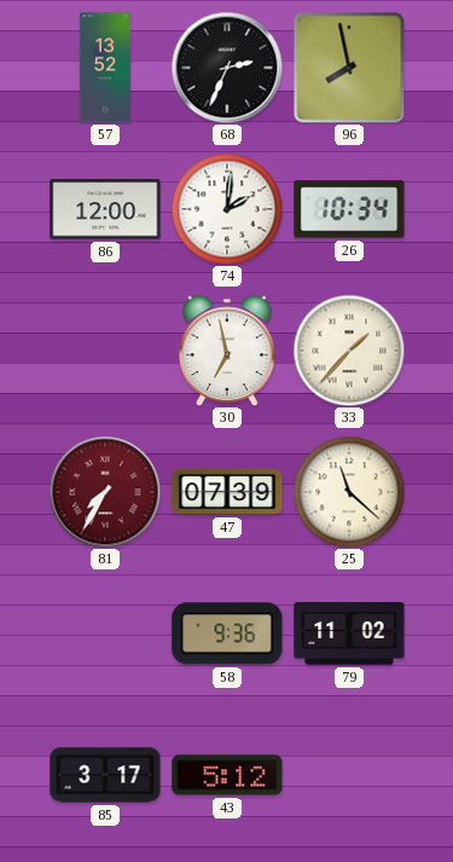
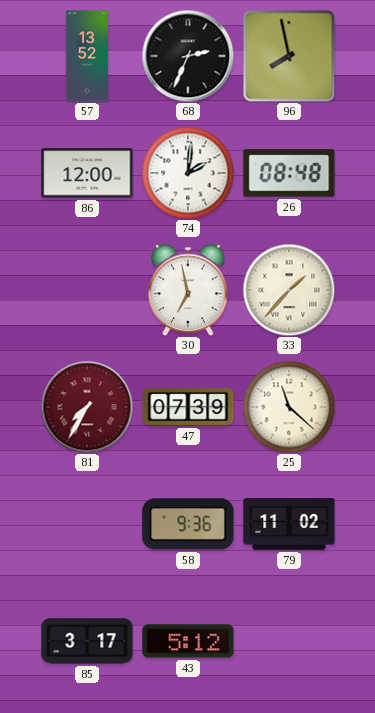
26: 10:34 -> 08:48 (289, 173)
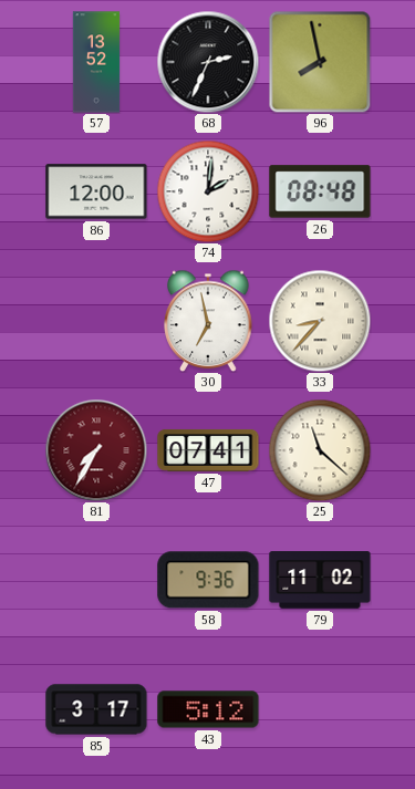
33: 1:37 -> 8:37 (320, 321)
47: 07:39 -> 07:41 (208, 450)
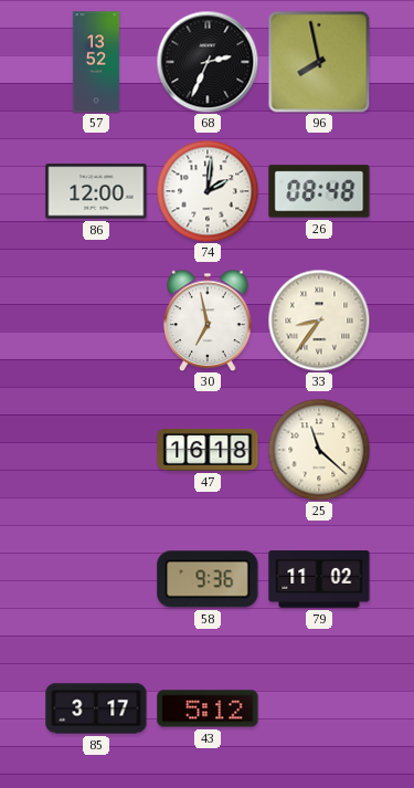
33: 8:37 -> 8:36 (319, 321)
81: 7:35 -> none (96, 450)
47: 07:41 -> 16:18 (208, 450)
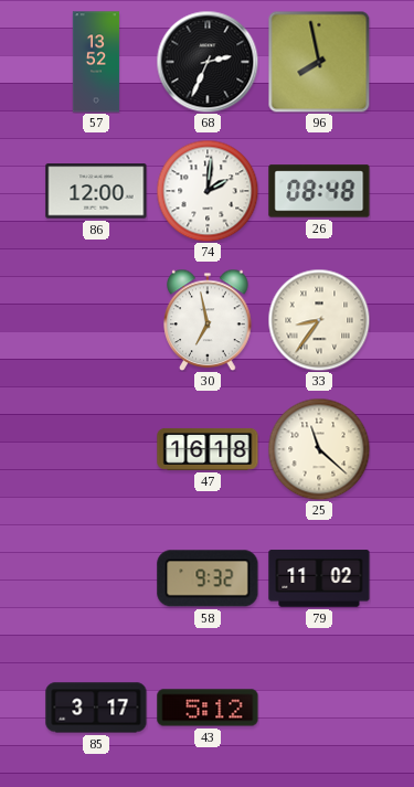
58: 9:36 -> 9:32 (208, 578)
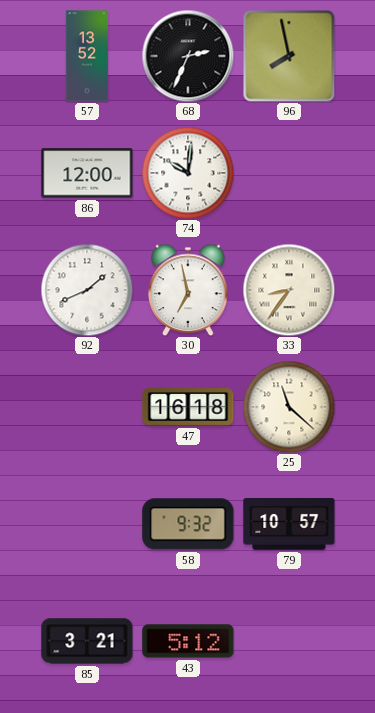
74: 2:01 -> 10:01 (188, 173)
26: 08:48 -> none (319, 191)
92: none -> 1:41 (87, 290)
79: 11:02 -> 10:57 (289, 524)
85: 3:17 -> 3:21 (87, 641)
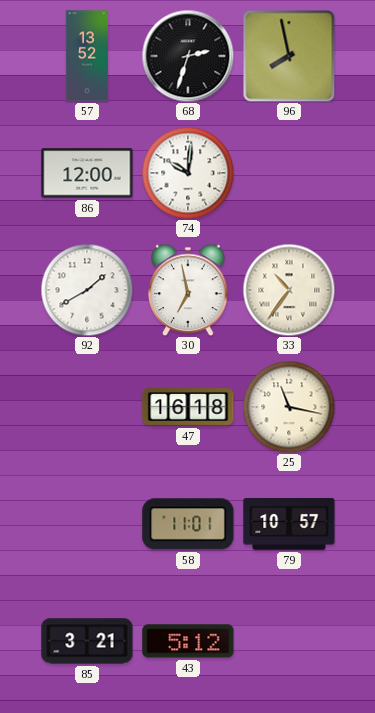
68: 2:34 -> 2:33 (188, 56)
92: 1:41 -> 1:40 (87, 290)
33: 8:36 -> 10:36 (289, 290)
25: 11:22 -> 11:17 (289, 407)
58: 9:32 -> 11:01 (188, 524)
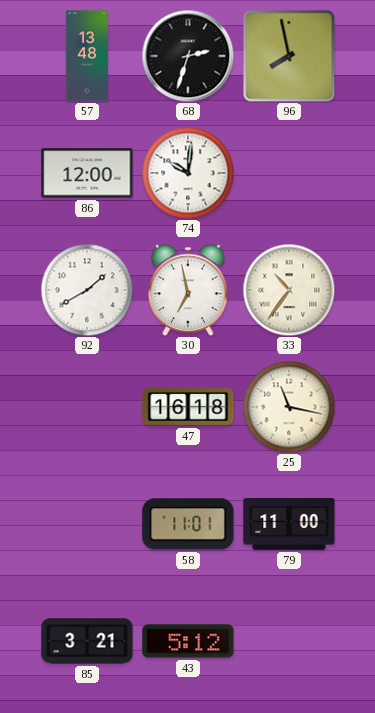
57: 13:52 -> 13:48 (87, 56)
79: 10:57 -> 11:00 (289, 524)
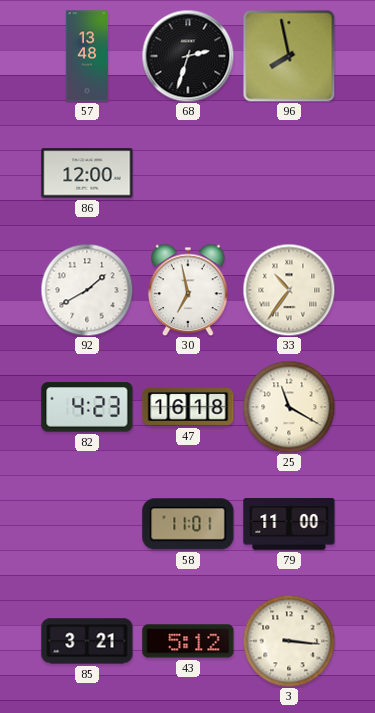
74: 10:01 -> none (188, 173)
82: none -> 4:23 (87, 407)
25: 11:17 -> 11:20 (289, 407)
3: none -> 3:16 (289, 641)
